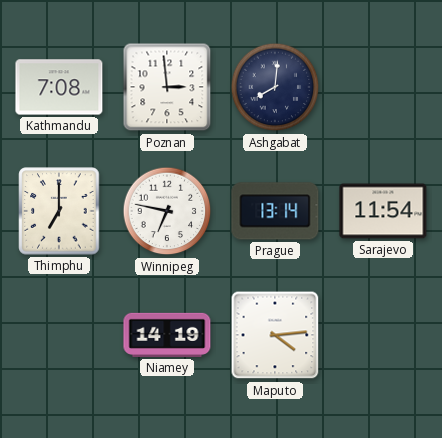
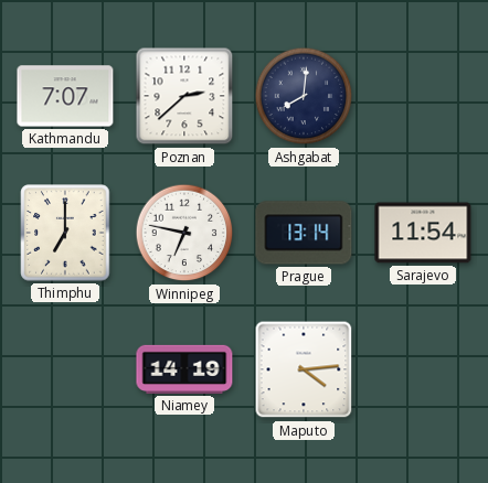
Kathmandu: 7:08 -> 7:07 (65, 96)
Poznan: 2:59 -> 2:38 (184, 96)
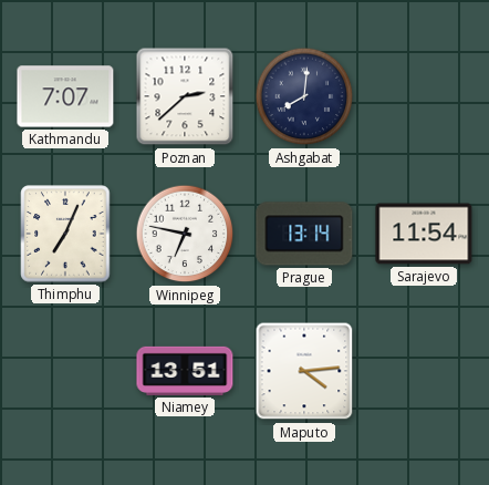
Thimphu: 7:00 -> 7:04 (65, 234)
Niamey: 14:19 -> 13:51 (185, 371)
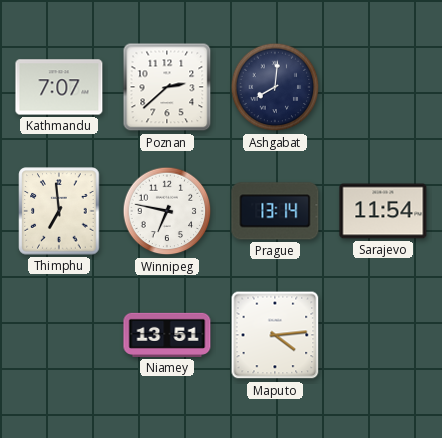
Thimphu: 7:04 -> 6:59 (59, 211)
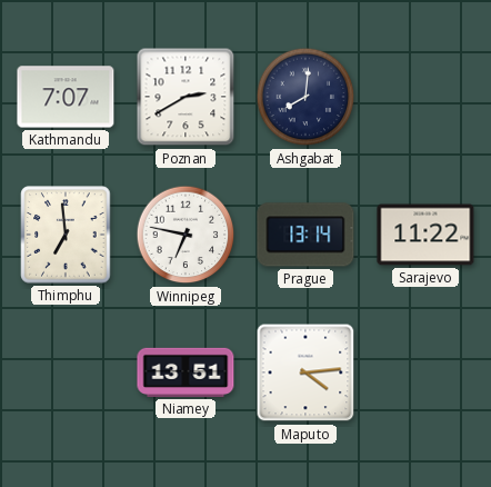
Poznan: 2:38 -> 2:40 (186, 97)
Sarajevo: 11:54 -> 11:22 (425, 235)
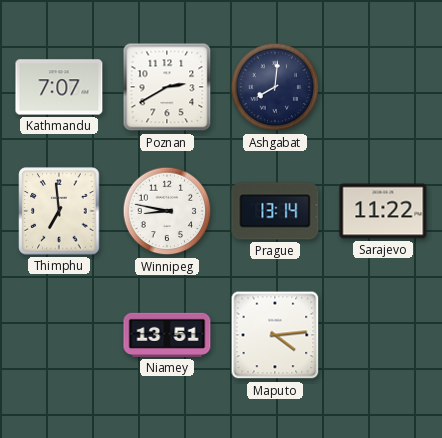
Winnipeg: 6:47 -> 8:47 (167, 211)
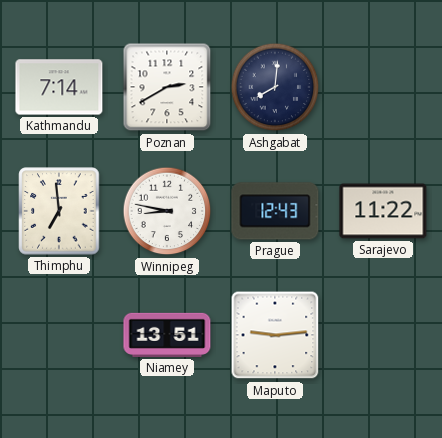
Kathmandu: 7:07 -> 7:14 (59, 87)
Prague: 13:14 -> 12:43 (275, 211)
Maputo: 4:14 -> 9:14 (275, 335)
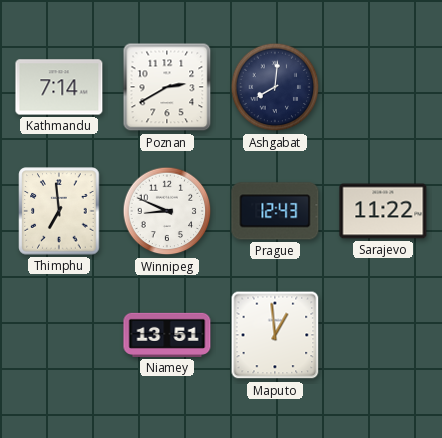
Winnipeg: 8:47 -> 8:49 (167, 211)
Maputo: 9:14 -> 12:59 (275, 335)
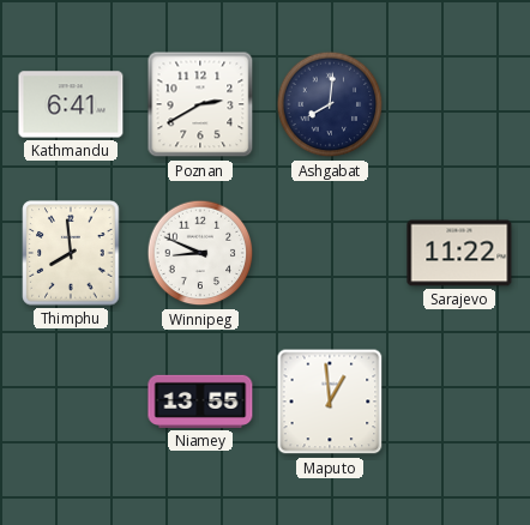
Kathmandu: 7:14 -> 6:41 (71, 104)
Thimphu: 6:59 -> 7:59 (71, 253)
Prague: 12:43 -> none (275, 211)
Niamey: 13:51 -> 13:55 (200, 402)
